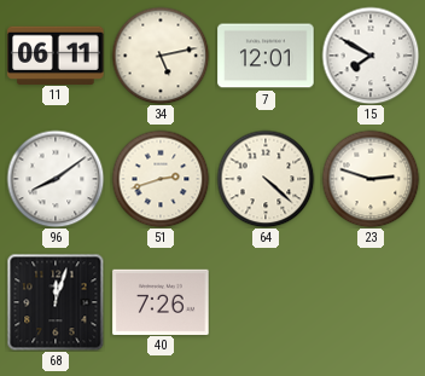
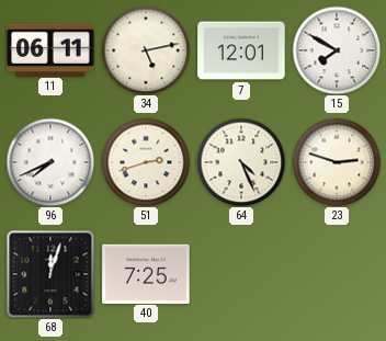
96: 8:09 -> 7:41 (50, 162)
64: 4:22 -> 4:26 (241, 162)
40: 7:26 -> 7:25 (146, 273)
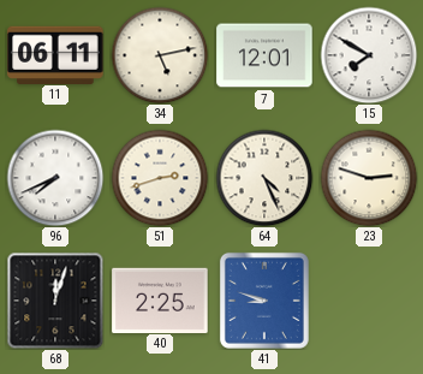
40: 7:25 -> 2:25 (160, 299)
41: none -> 8:48 (264, 301)
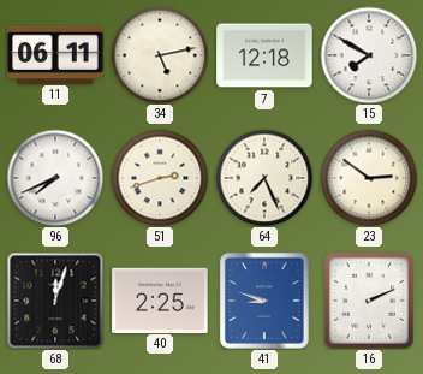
7: 12:01 -> 12:18 (264, 55)
64: 4:26 -> 7:26 (264, 178)
23: 2:48 -> 2:51 (369, 178)
16: none -> 2:11 (369, 301)
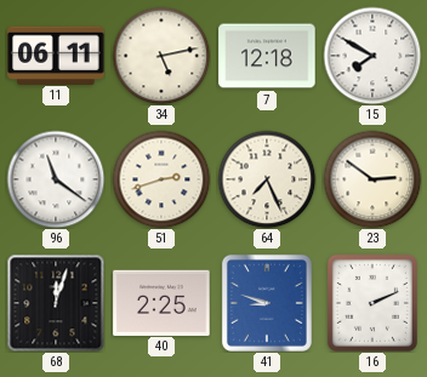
96: 7:41 -> 11:21 (56, 179)
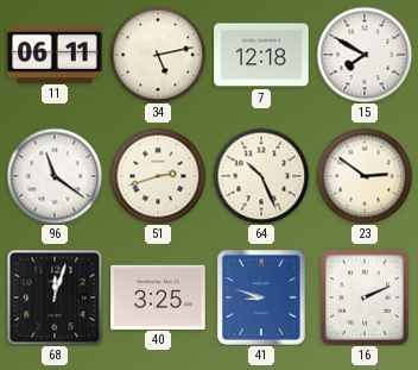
64: 7:26 -> 10:26 (261, 176)
40: 2:25 -> 3:25 (158, 296)
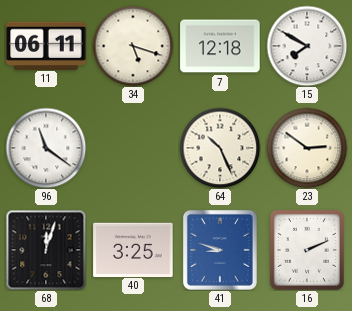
34: 5:13 -> 5:18 (133, 46)
51: 2:42 -> none (158, 176)
